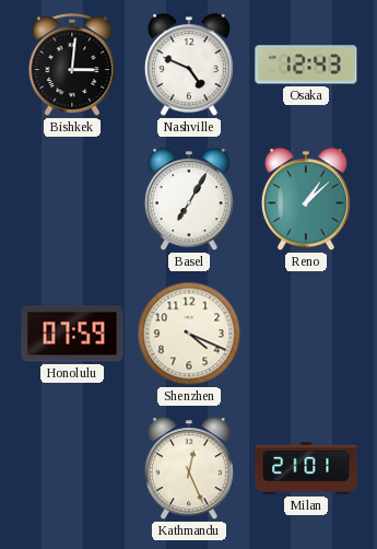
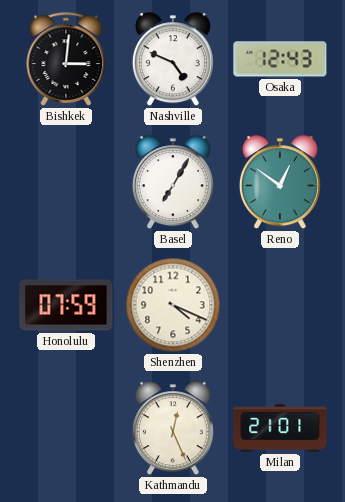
Reno: 1:08 -> 12:51 (280, 183)
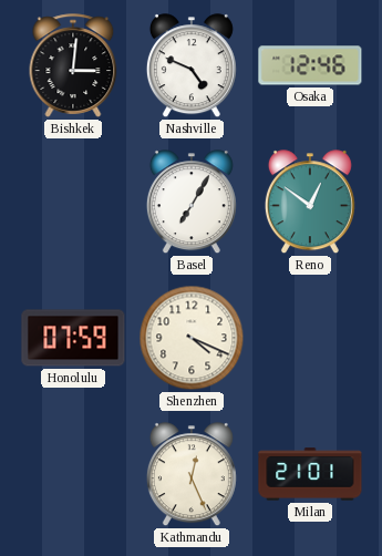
Osaka: 12:43 -> 12:46 (310, 65)
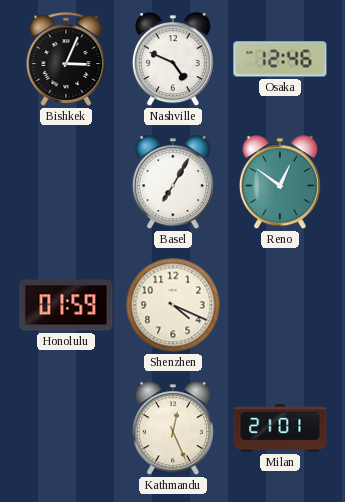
Bishkek: 3:01 -> 3:04 (66, 59)
Honolulu: 07:59 -> 01:59 (66, 305)
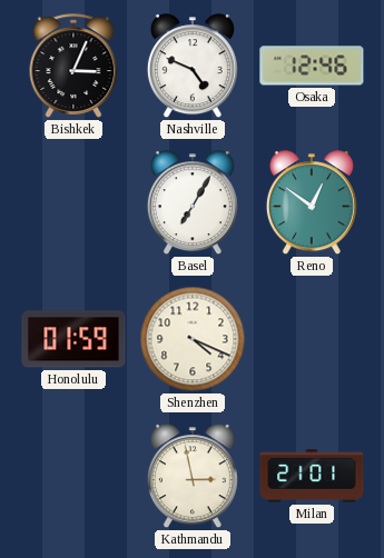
Kathmandu: 12:26 -> 2:58 (193, 477)
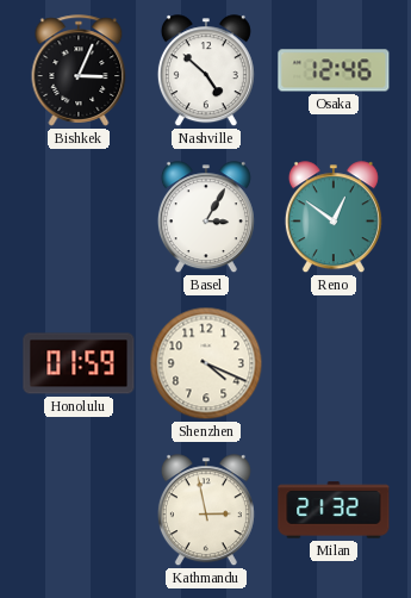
Nashville: 4:49 -> 4:52 (206, 71)
Basel: 7:05 -> 3:05 (206, 218)
Milan: 21:01 -> 21:32 (334, 510)
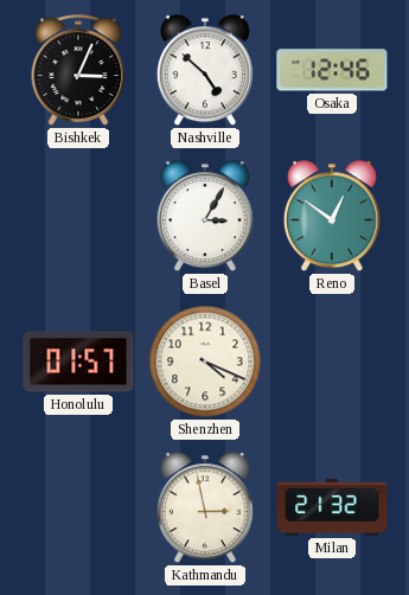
Honolulu: 01:59 -> 01:57 (78, 362)
